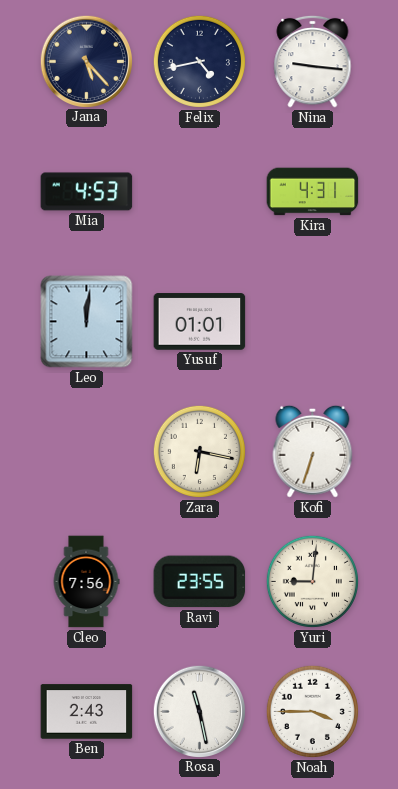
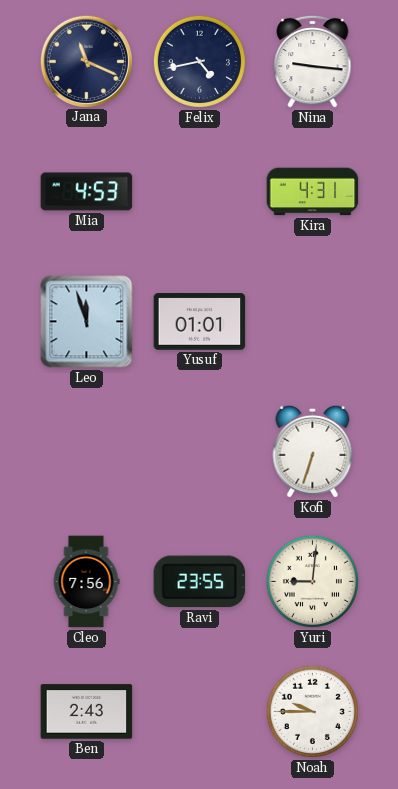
Jana: 5:23 -> 11:19 (86, 61)
Leo: 12:01 -> 11:57 (87, 322)
Zara: 6:17 -> none (199, 451)
Rosa: 11:28 -> none (199, 711)
Noah: 3:45 -> 9:45 (312, 711)
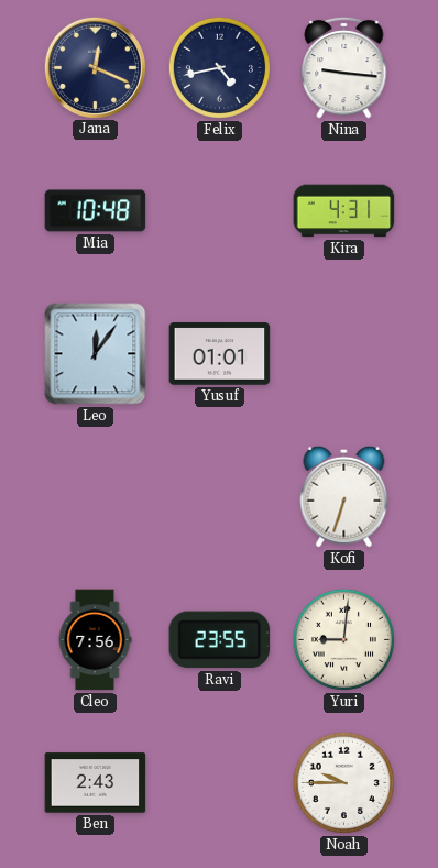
Jana: 11:19 -> 12:19 (95, 67)
Mia: 4:53 -> 10:48 (96, 211)
Leo: 11:57 -> 12:06 (96, 354)
